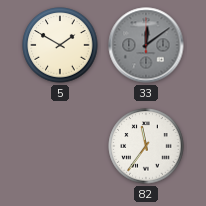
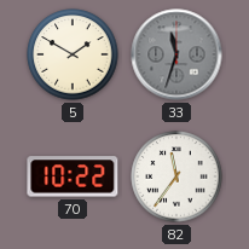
33: 12:09 -> 11:33 (176, 54)
70: none -> 10:22 (73, 176)
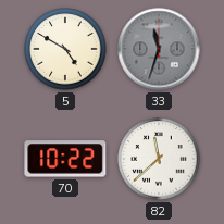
5: 1:50 -> 4:50 (65, 49)
82: 11:36 -> 11:38 (159, 159)
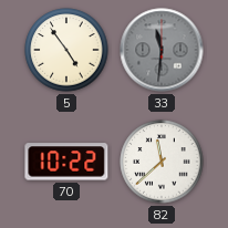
5: 4:50 -> 4:54 (66, 50)
33: 11:33 -> 11:31 (162, 50)
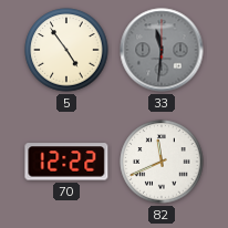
70: 10:22 -> 12:22 (66, 162)
82: 11:38 -> 11:41 (162, 162)
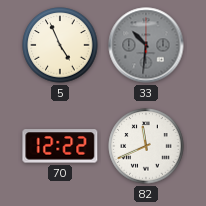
5: 4:54 -> 4:56 (60, 45)
33: 11:31 -> 10:31 (146, 45)
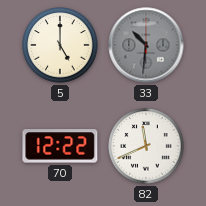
5: 4:56 -> 5:00 (60, 45)
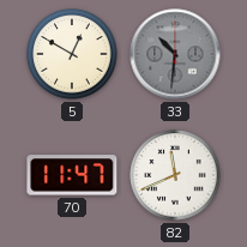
5: 5:00 -> 12:50 (72, 54)
70: 12:22 -> 11:47 (72, 175)
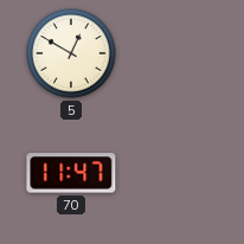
33: 10:31 -> none (175, 54)
82: 11:41 -> none (175, 175)
